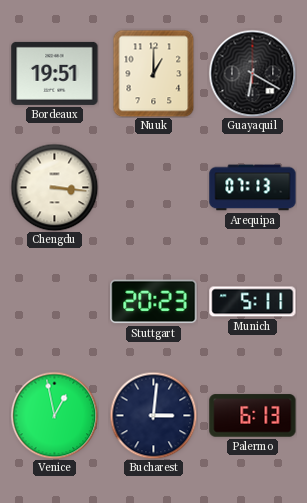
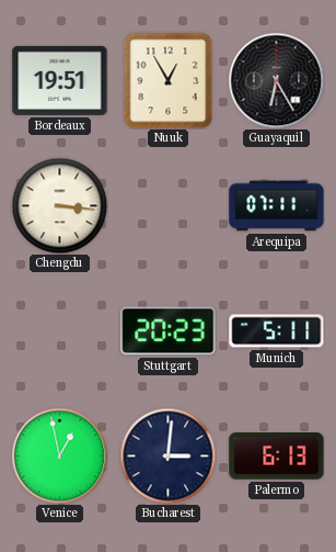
Nuuk: 1:00 -> 12:55 (169, 80)
Guayaquil: 6:20 -> 6:25 (276, 80)
Arequipa: 07:13 -> 07:11 (277, 206)
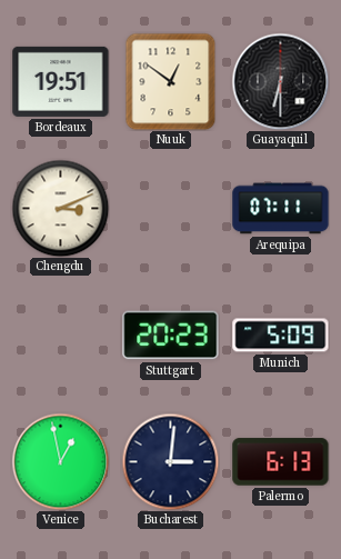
Nuuk: 12:55 -> 12:51 (171, 81)
Guayaquil: 6:25 -> 6:30 (280, 81)
Chengdu: 3:16 -> 3:11 (60, 208)
Munich: 5:11 -> 5:09 (281, 336)
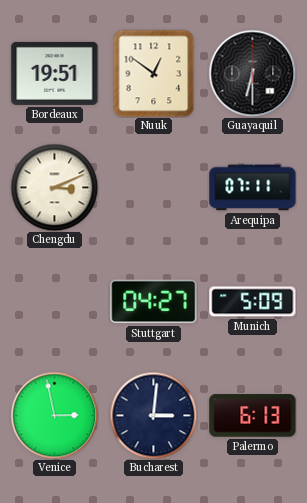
Stuttgart: 20:23 -> 04:27 (154, 302)
Venice: 12:58 -> 2:58 (54, 415)
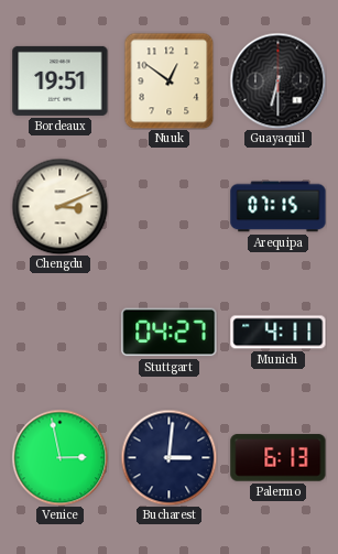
Arequipa: 07:11 -> 07:15 (279, 207)
Munich: 5:09 -> 4:11 (279, 333)
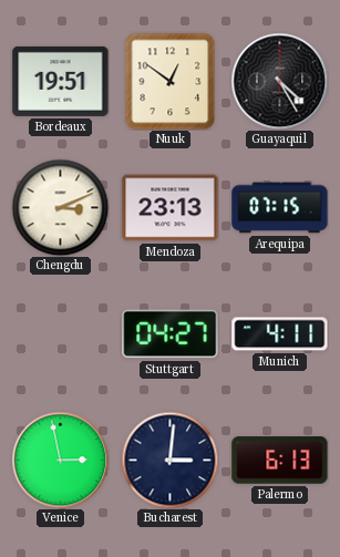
Guayaquil: 6:30 -> 4:25 (279, 81)
Mendoza: none -> 23:13 (171, 208)
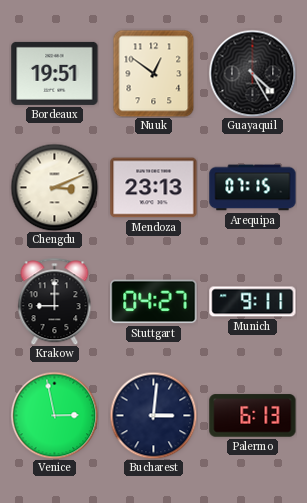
Krakow: none -> 9:00 (55, 301)
Munich: 4:11 -> 9:11 (253, 302)
